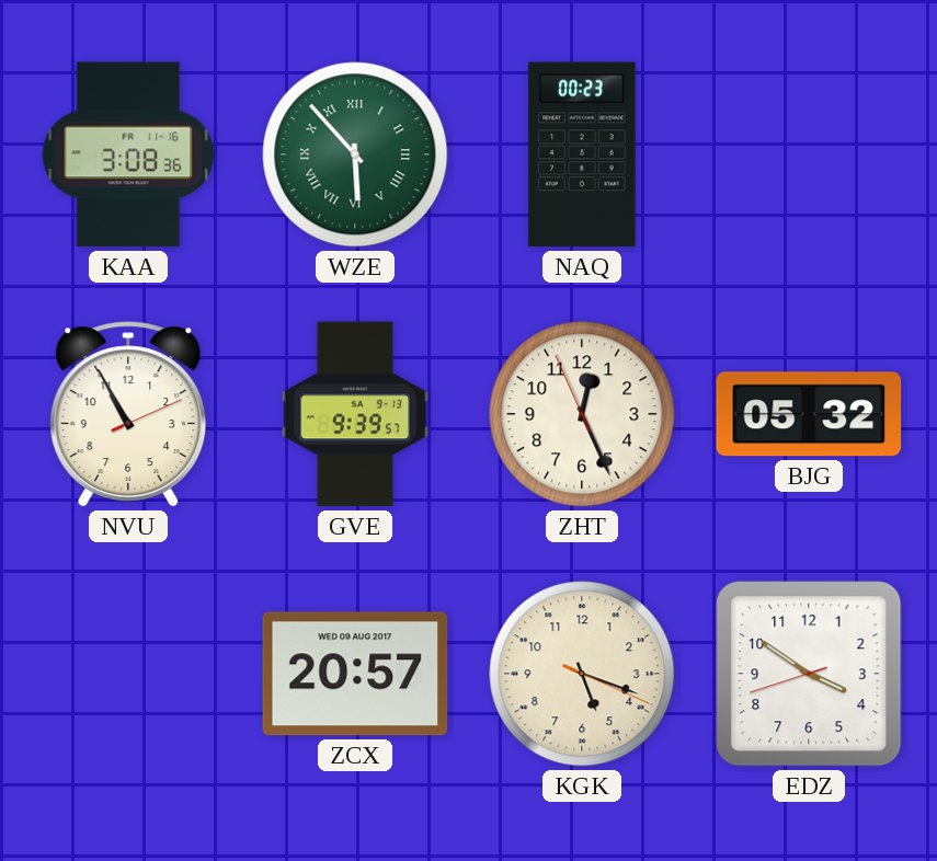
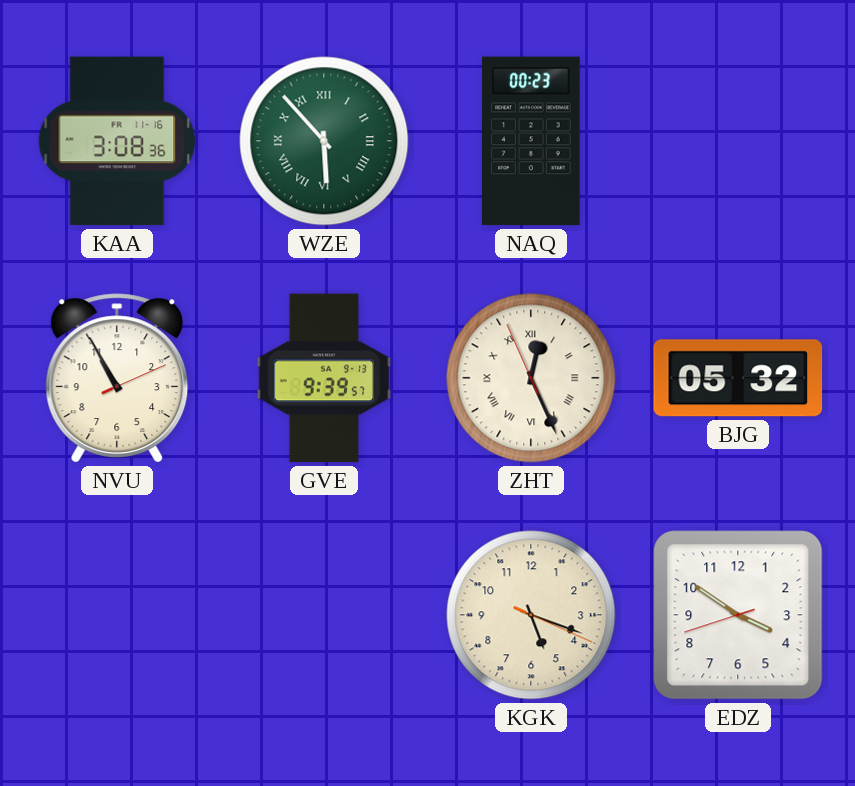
ZHT numerals: Arabic -> Roman (531, 378)
ZCX: 20:57 -> none (355, 674)
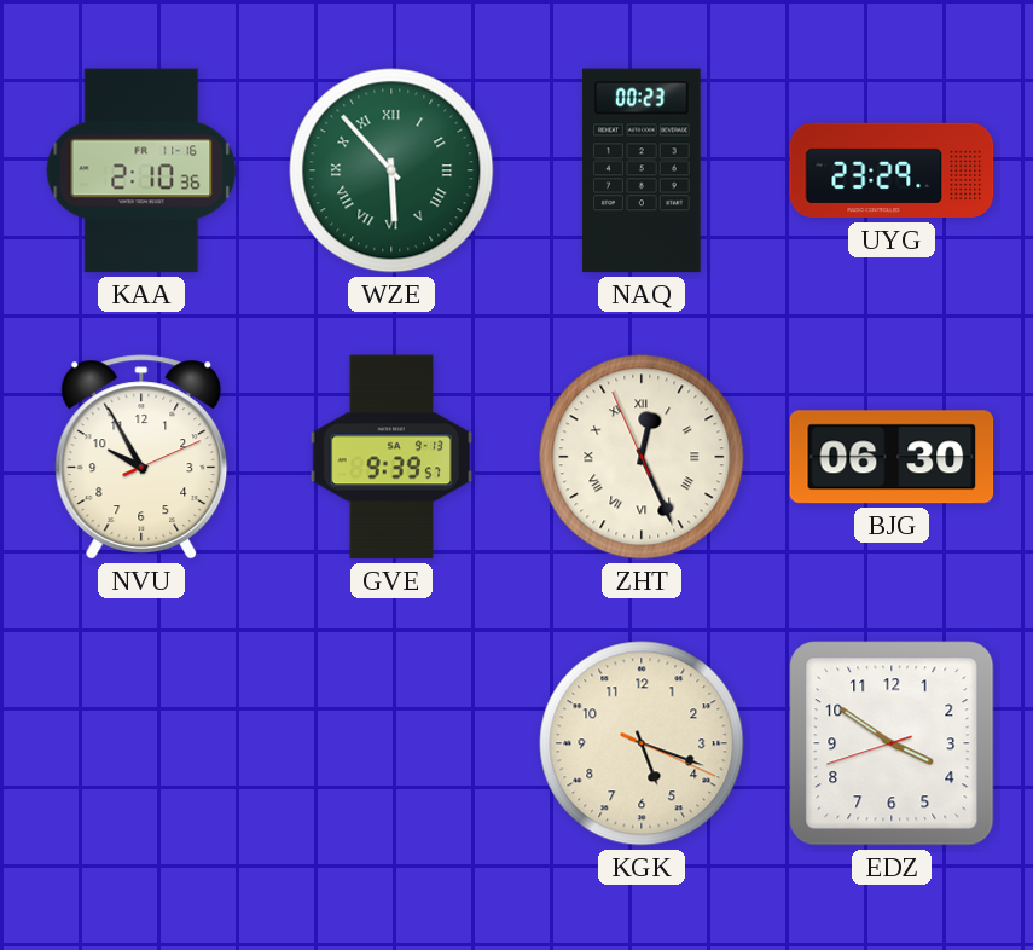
KAA: 3:08 -> 2:10 (141, 170)
UYG: none -> 23:29 (892, 170)
NVU: 10:55 -> 9:55 (141, 457)
BJG: 05:32 -> 06:30 (892, 457)
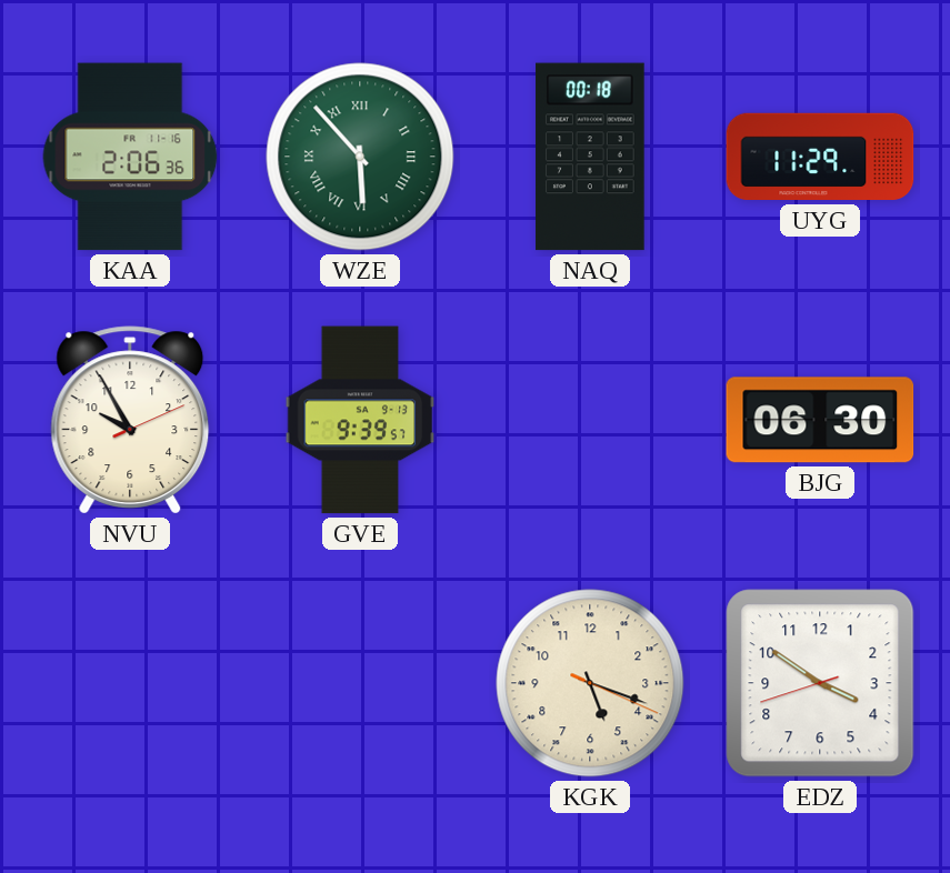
KAA: 2:10 -> 2:06 (130, 157)
NAQ: 00:23 -> 00:18 (590, 157)
UYG: 23:29 -> 11:29 (820, 157)
ZHT: 12:25 -> none (642, 457)
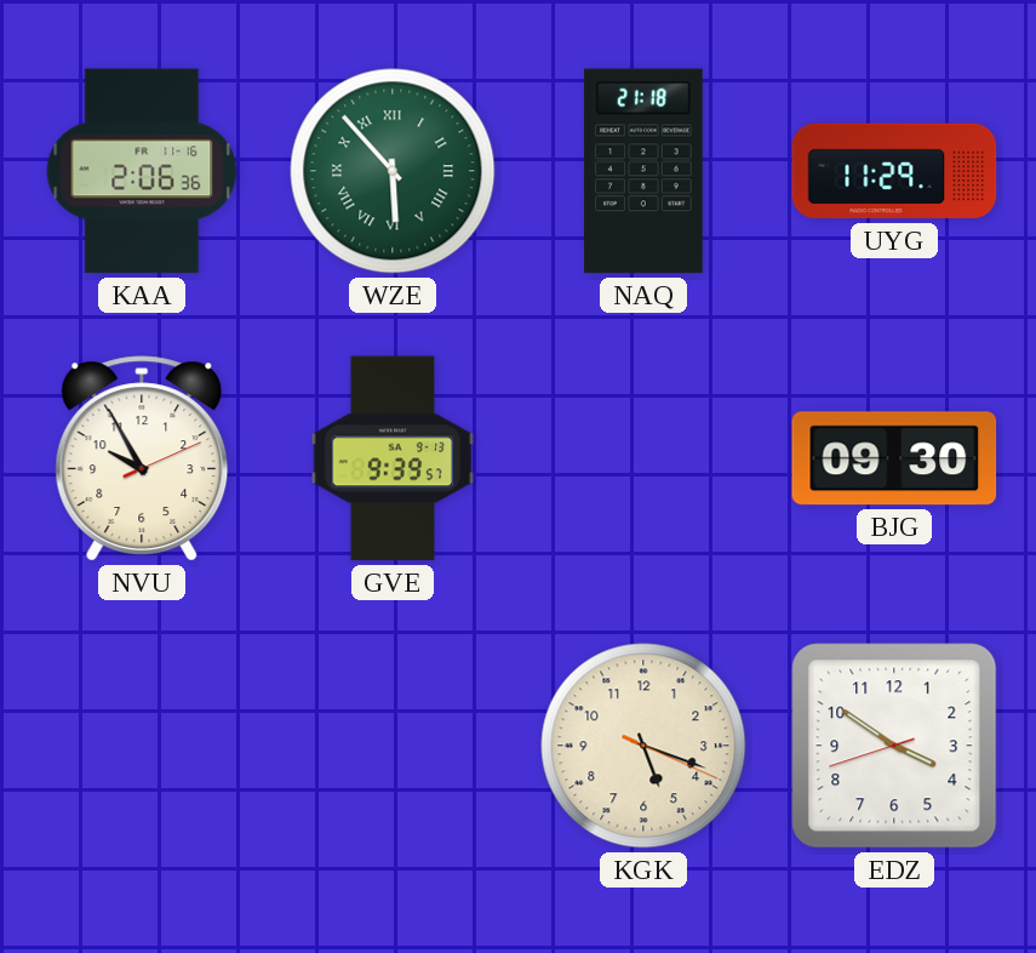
NAQ: 00:18 -> 21:18 (643, 171)
BJG: 06:30 -> 09:30 (894, 458)
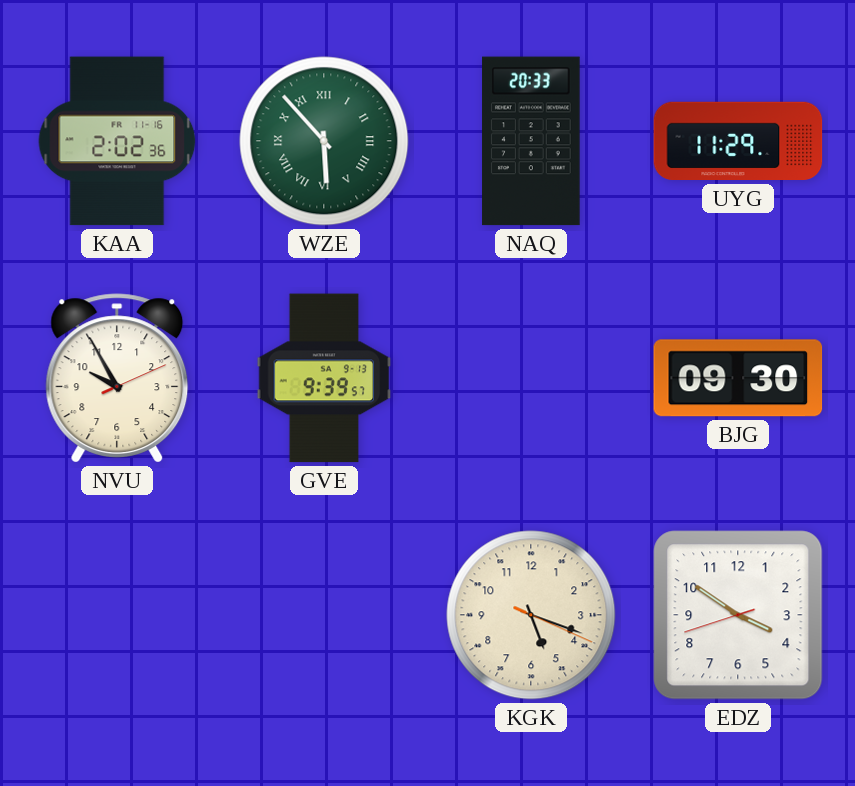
KAA: 2:06 -> 2:02 (117, 141)
NAQ: 21:18 -> 20:33 (531, 141)
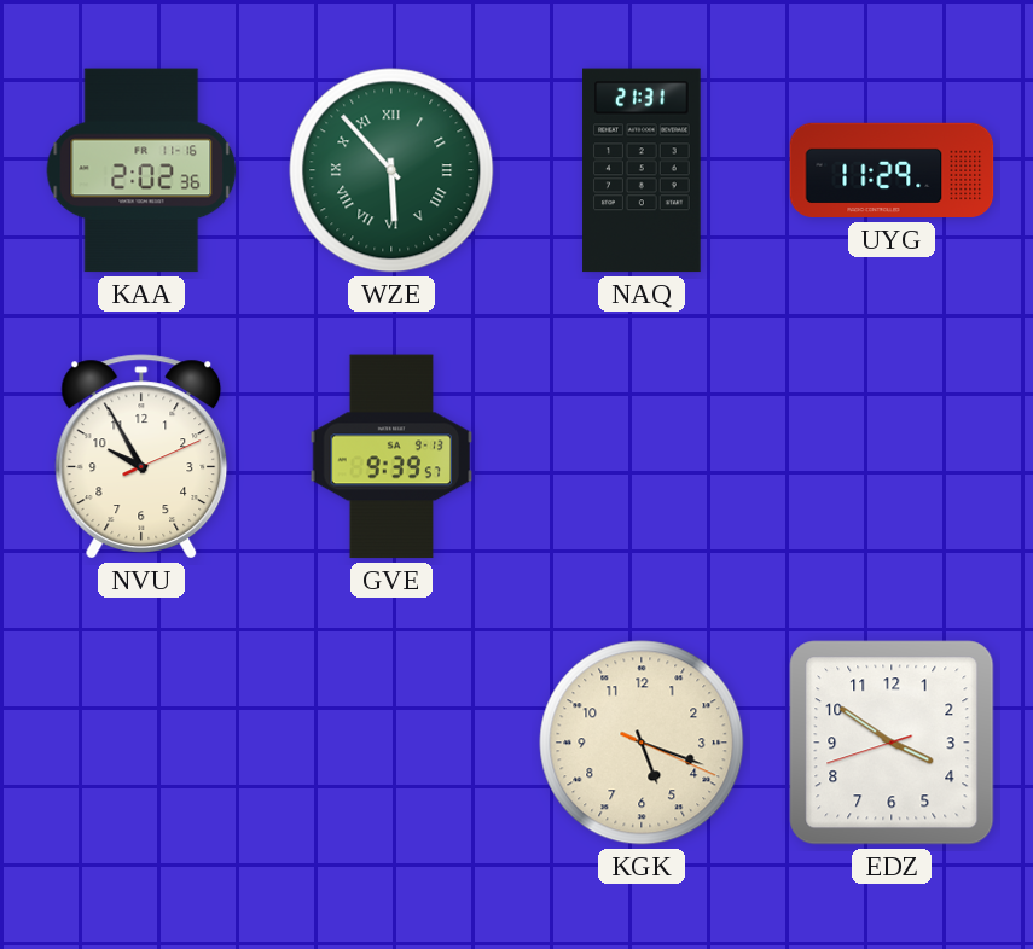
NAQ: 20:33 -> 21:31 (642, 170)
BJG: 09:30 -> none (738, 378)
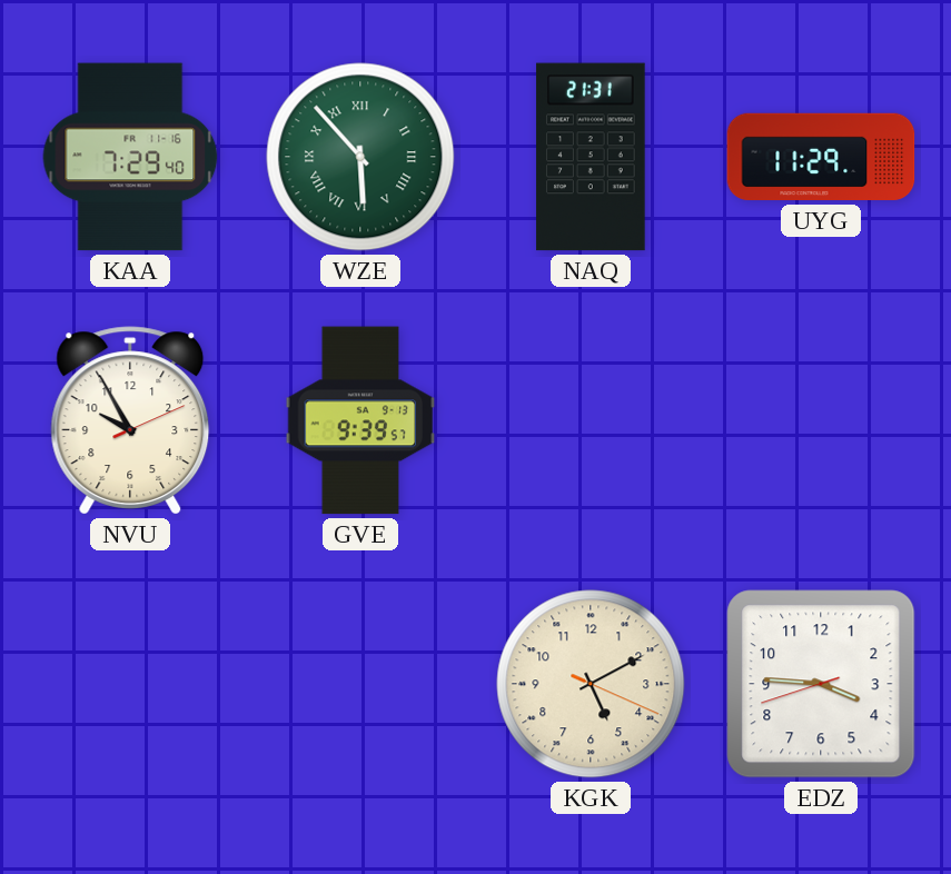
KAA: 2:02 -> 7:29 (130, 157)
KGK: 5:18 -> 5:10 (591, 684)
EDZ: 3:50 -> 3:45 (821, 684)
